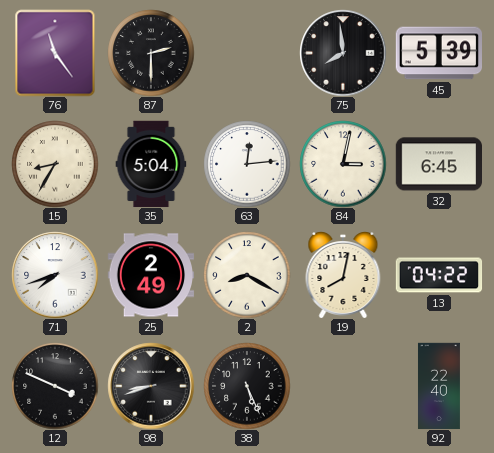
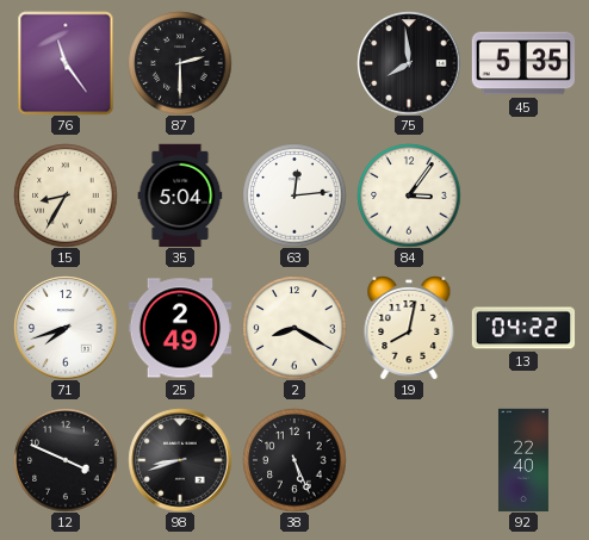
45: 5:39 -> 5:35 (522, 63)
84: 3:02 -> 3:06 (409, 195)
32: 6:45 -> none (438, 164)
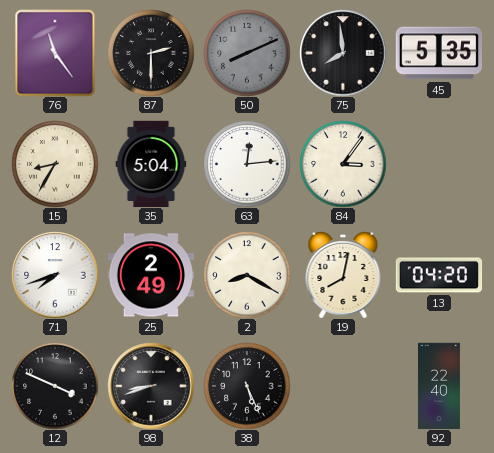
50: none -> 8:11 (247, 53)
13: 04:22 -> 04:20 (439, 275)
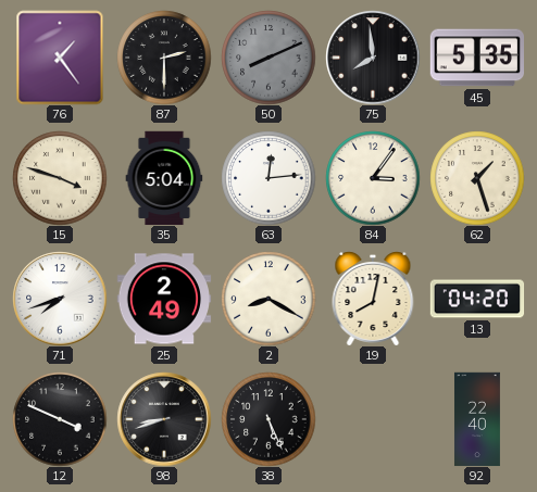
76: 11:24 -> 1:24 (60, 58)
15: 8:35 -> 3:48 (60, 178)
62: none -> 1:27 (477, 178)
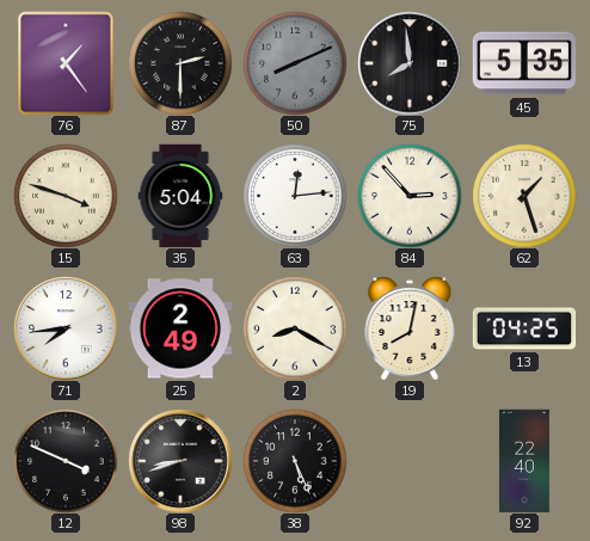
84: 3:06 -> 2:53 (410, 196)
71: 7:42 -> 7:44 (66, 328)
13: 04:20 -> 04:25 (524, 328)
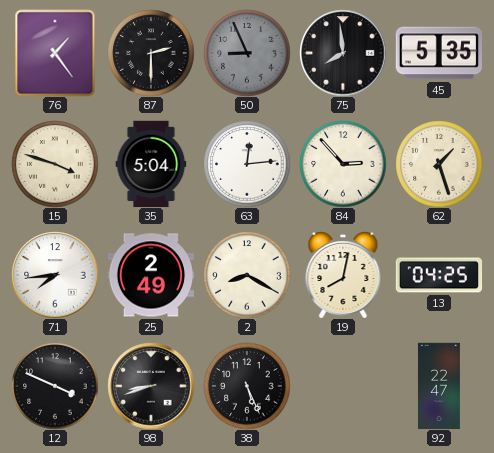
50: 8:11 -> 8:56 (247, 53)
92: 22:40 -> 22:47 (439, 386)
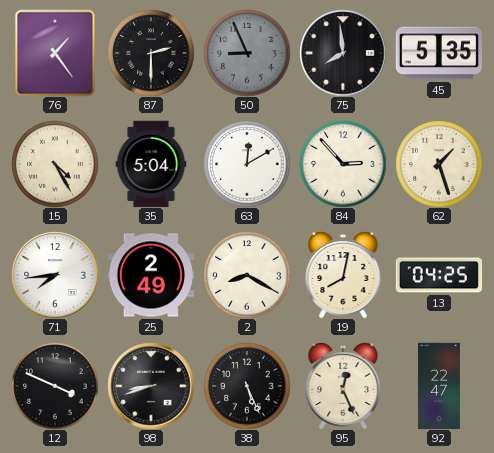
15: 3:48 -> 4:25 (55, 164)
63: 12:14 -> 12:10 (247, 164)
95: none -> 12:26 (343, 386)
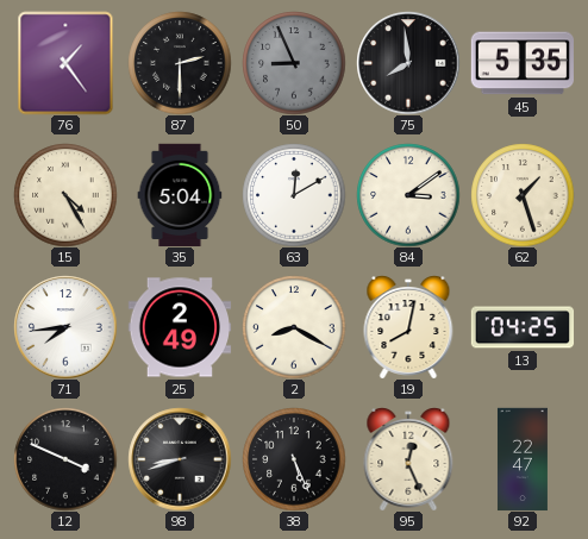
84: 2:53 -> 3:09 (408, 195)
